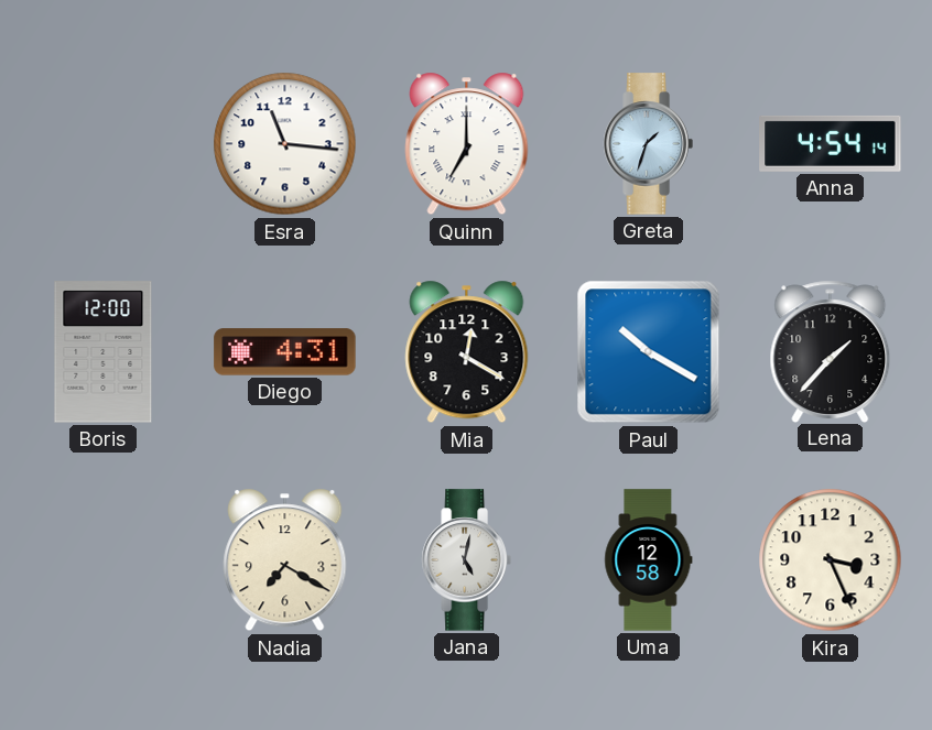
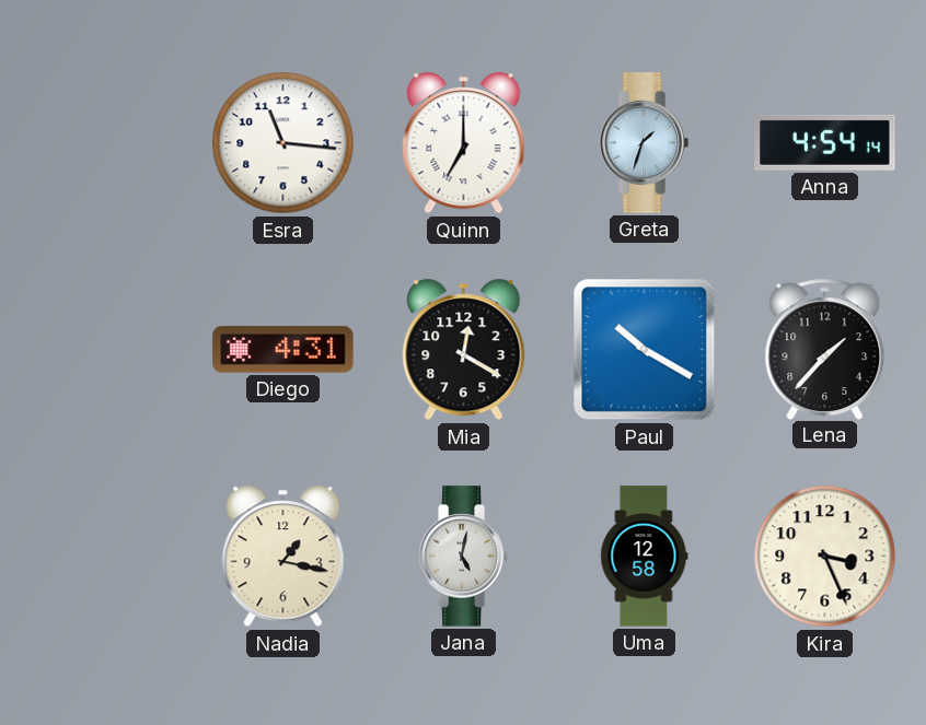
Boris: 12:00 -> none (104, 352)
Nadia: 7:20 -> 1:17 (283, 557)
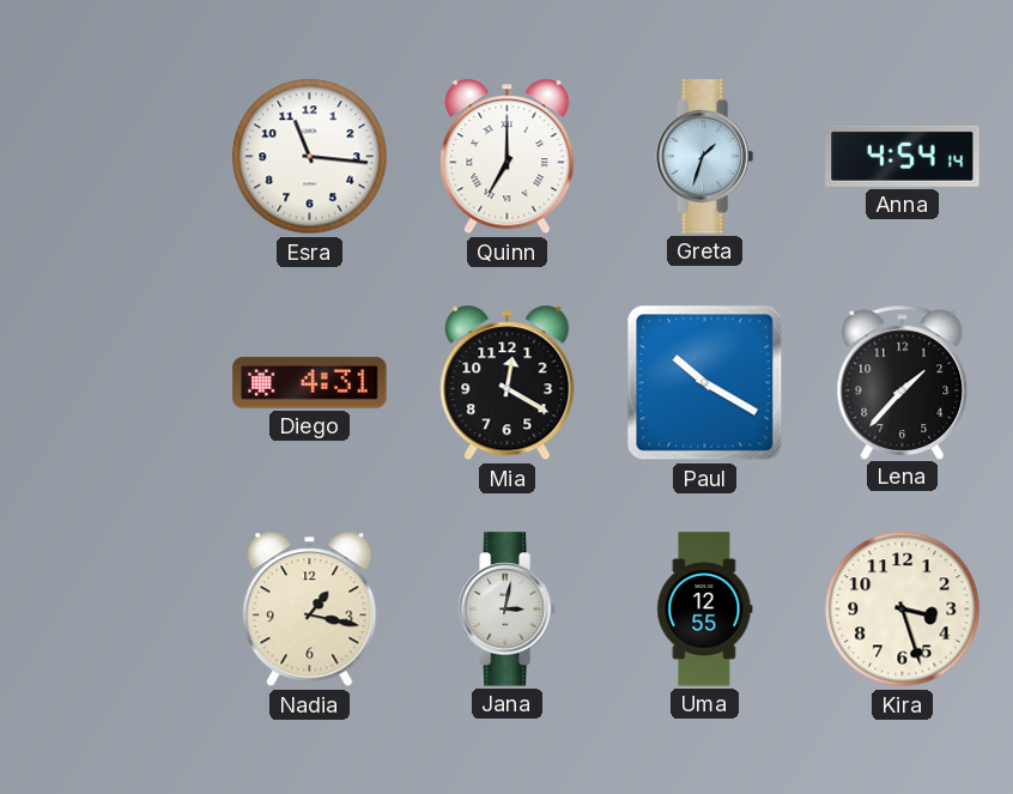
Jana: 5:02 -> 3:02 (506, 610)
Uma: 12:58 -> 12:55 (705, 610)
Kira: 3:26 -> 3:27 (903, 610)
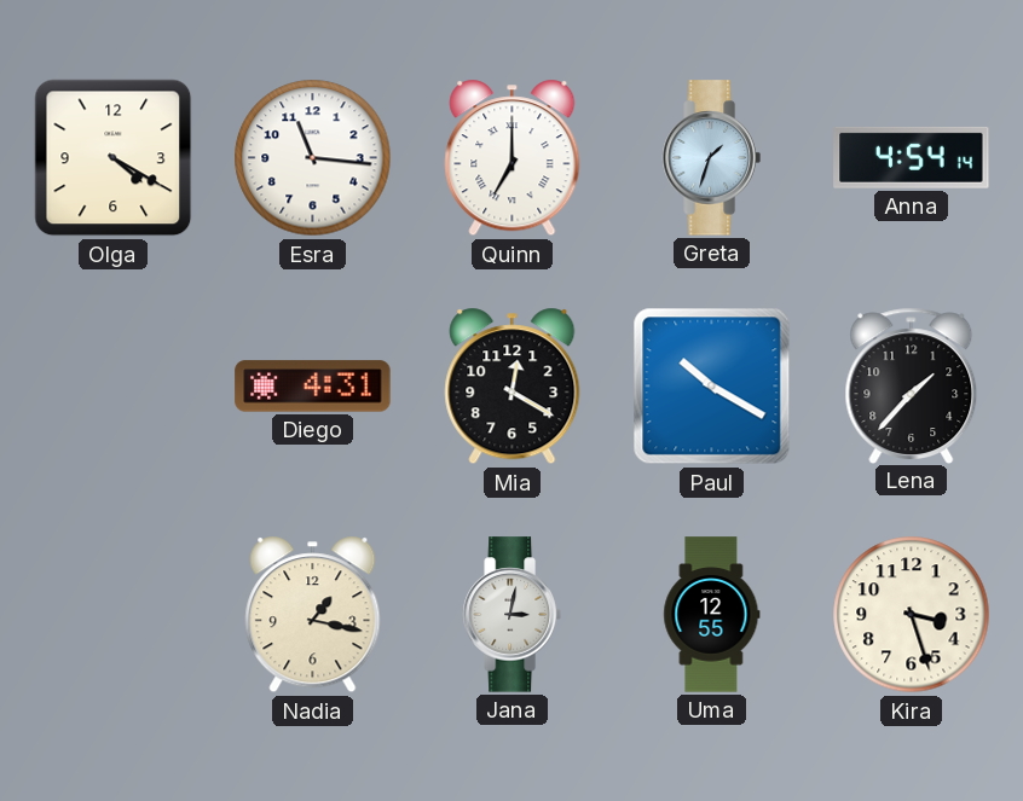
Olga: none -> 4:20 (114, 158)
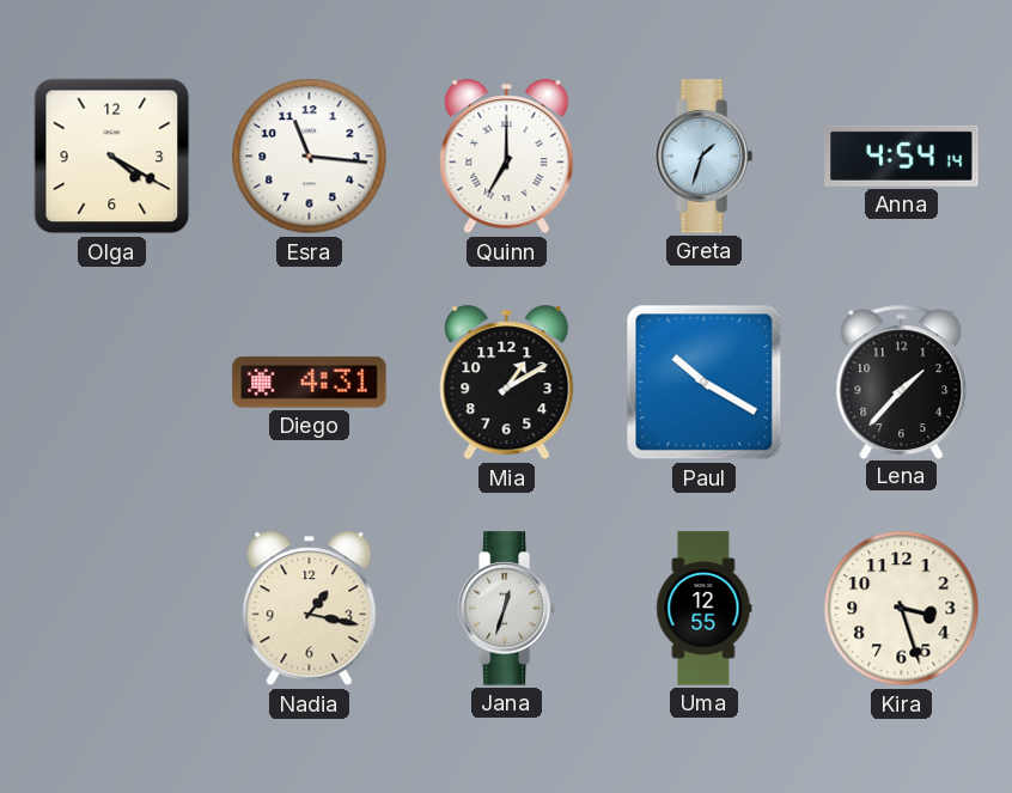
Mia: 12:20 -> 1:10 (507, 383)
Jana: 3:02 -> 12:33 (506, 609)
